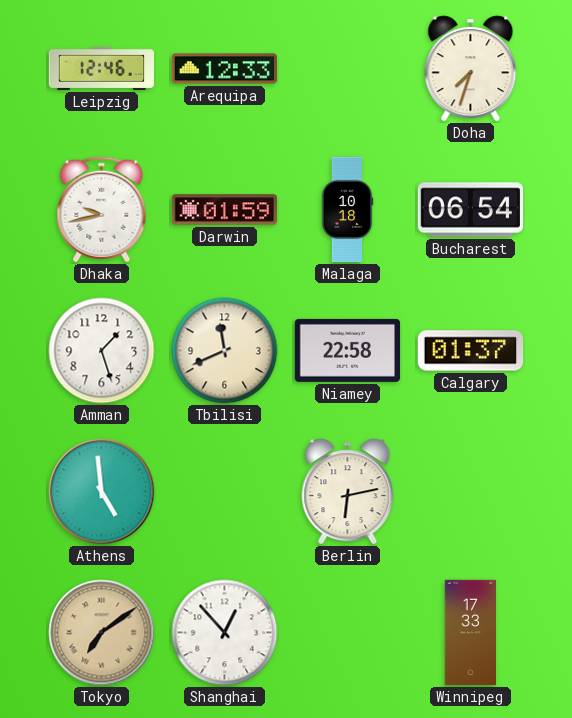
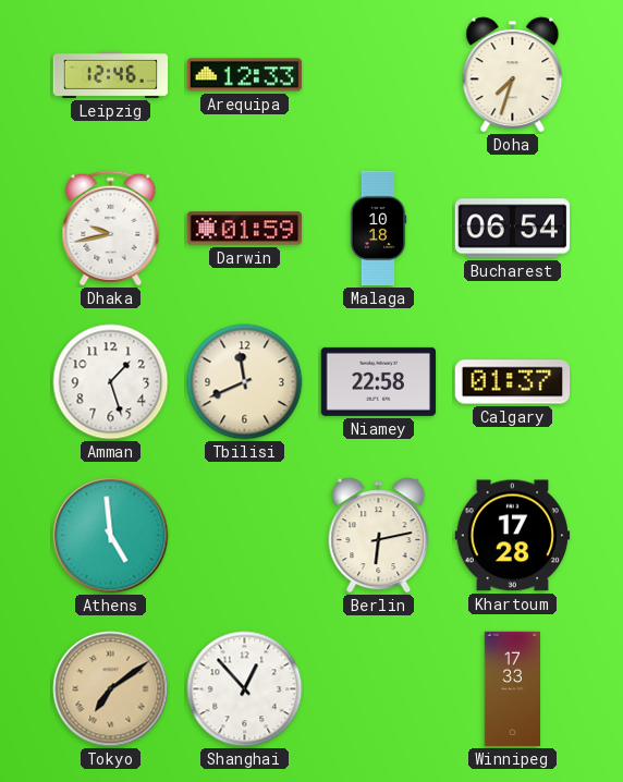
Khartoum: none -> 17:28 (513, 536)
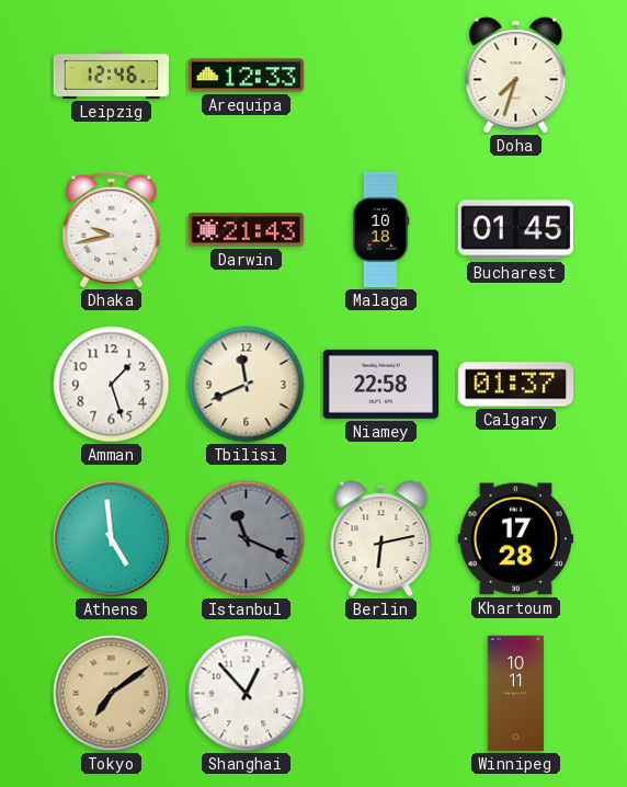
Darwin: 01:59 -> 21:43 (247, 230)
Bucharest: 06:54 -> 01:45 (516, 230)
Istanbul: none -> 11:19 (247, 539)
Winnipeg: 17:33 -> 10:11 (515, 694)
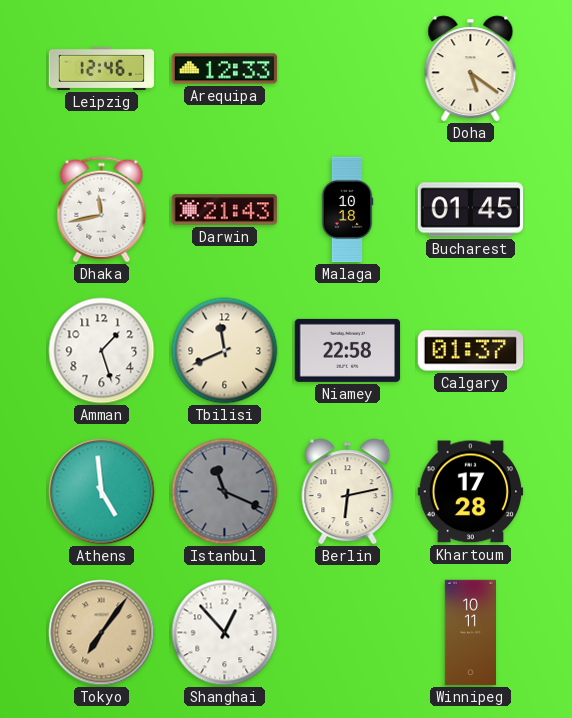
Doha: 7:33 -> 5:21 (471, 69)
Dhaka: 9:43 -> 11:43 (102, 210)
Tokyo: 7:09 -> 7:06 (102, 633)
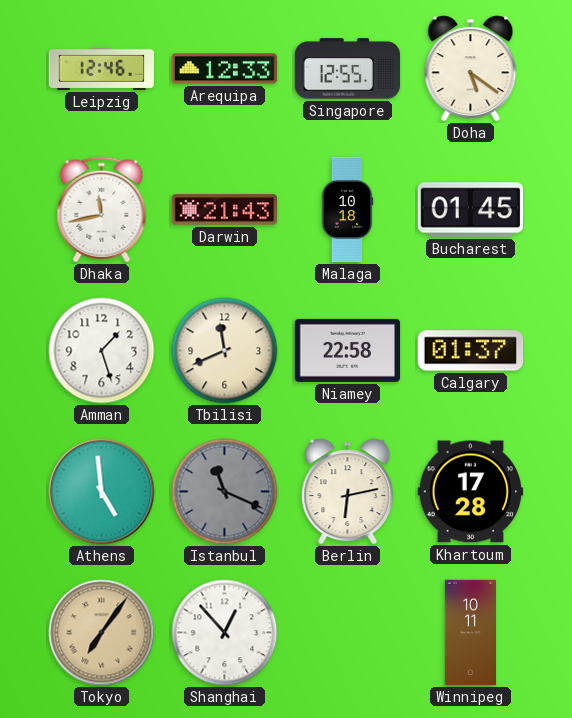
Singapore: none -> 12:55 (348, 69)
